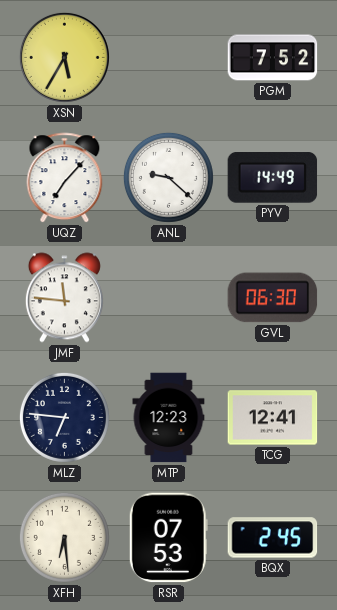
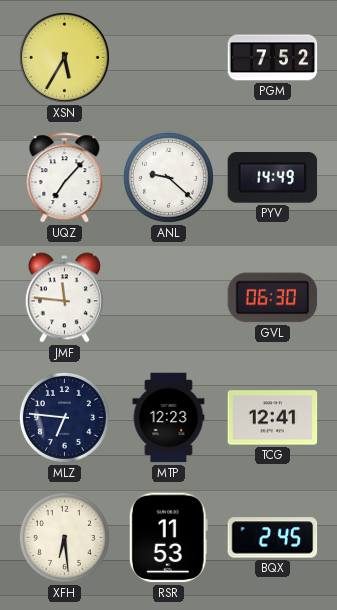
RSR: 07:53 -> 11:53 (168, 538)
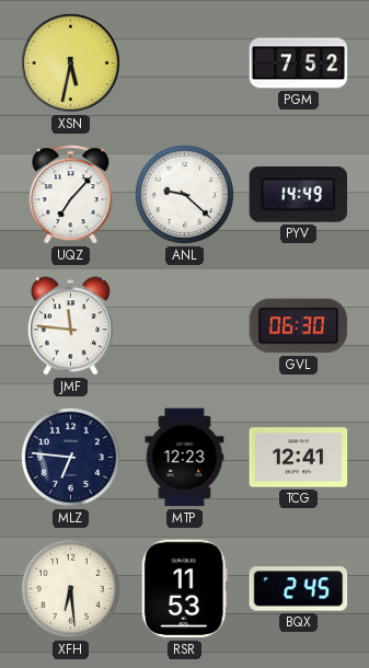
XSN: 5:35 -> 5:32 (70, 62)
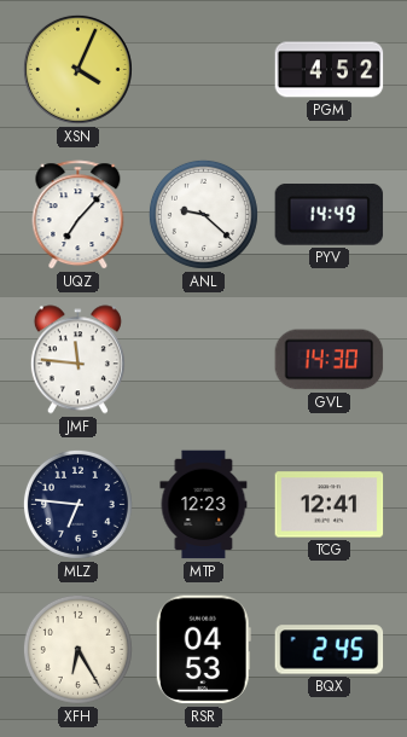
XSN: 5:32 -> 4:04 (77, 69)
PGM: 7:52 -> 4:52 (330, 70)
GVL: 06:30 -> 14:30 (330, 360)
XFH: 6:29 -> 6:25 (77, 649)
RSR: 11:53 -> 04:53 (203, 650)
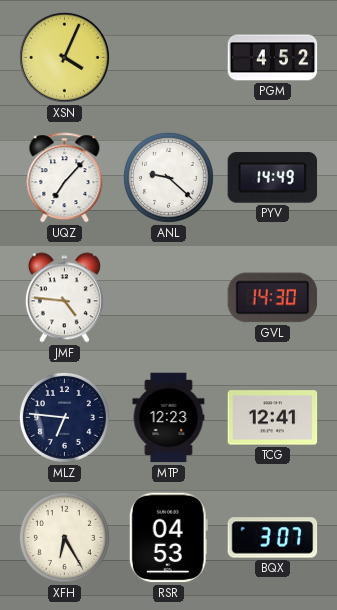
JMF: 11:46 -> 4:46 (64, 298)
BQX: 2:45 -> 3:07 (273, 538)
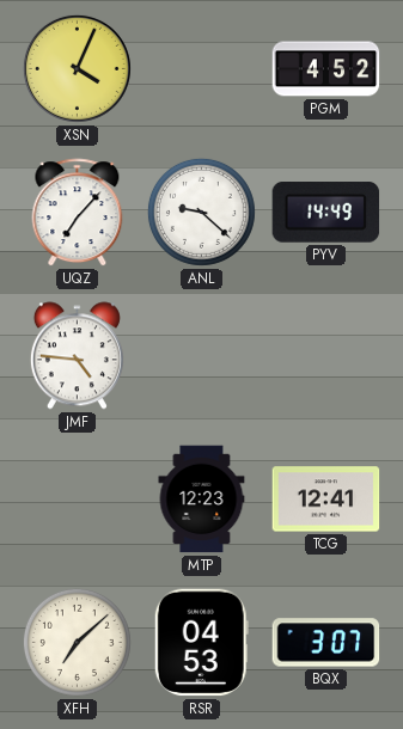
GVL: 14:30 -> none (273, 298)
MLZ: 6:46 -> none (64, 417)
XFH: 6:25 -> 7:08 (77, 642)
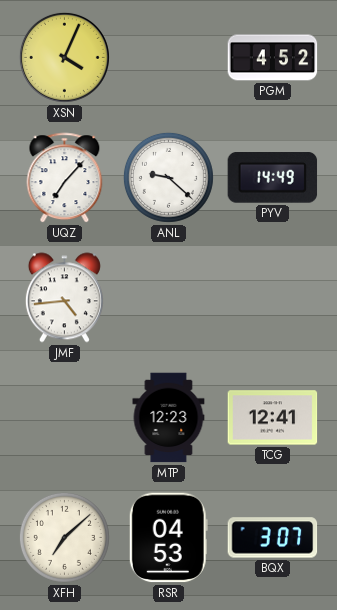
JMF: 4:46 -> 4:44 (64, 298)
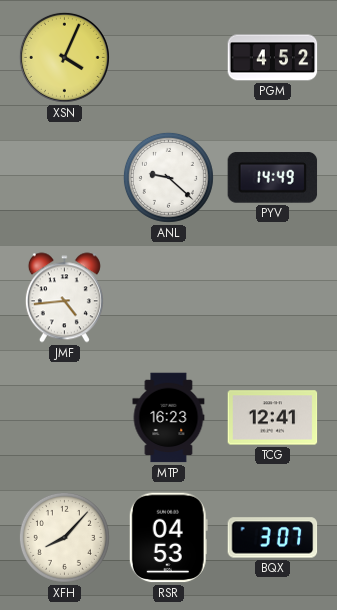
UQZ: 7:07 -> none (65, 178)
MTP: 12:23 -> 16:23 (169, 418)
XFH: 7:08 -> 8:07 (64, 537)
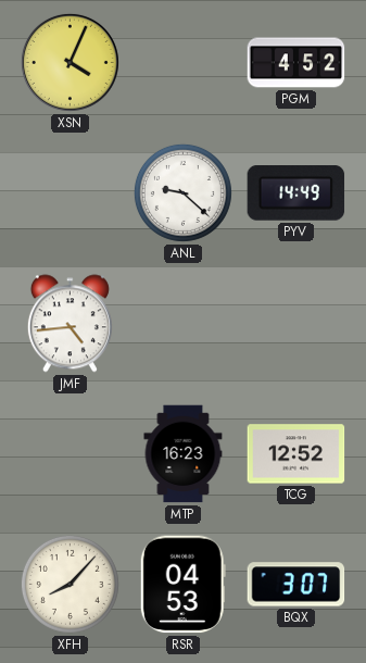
TCG: 12:41 -> 12:52 (296, 454)
